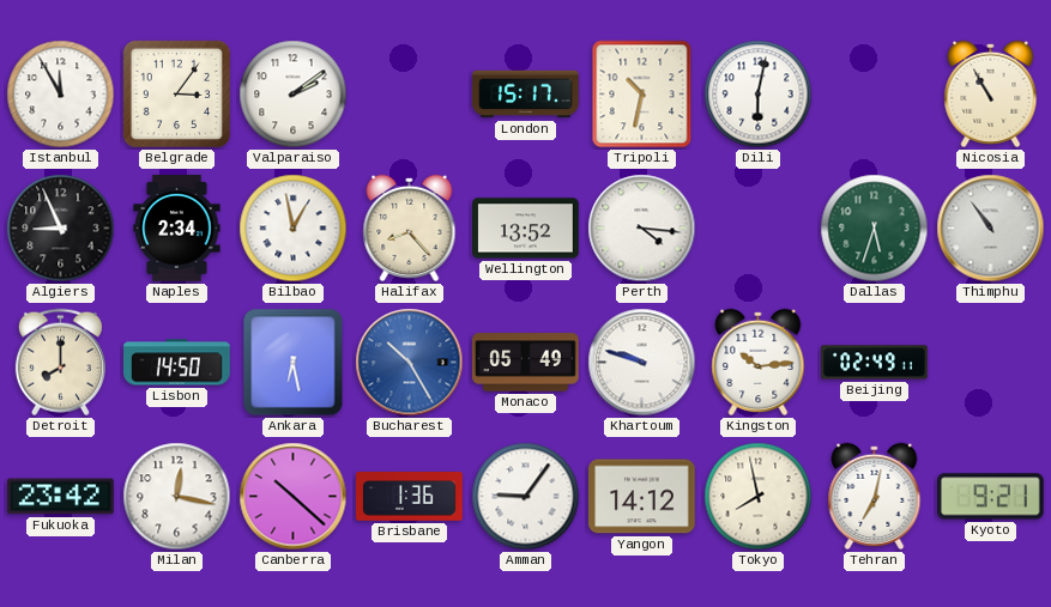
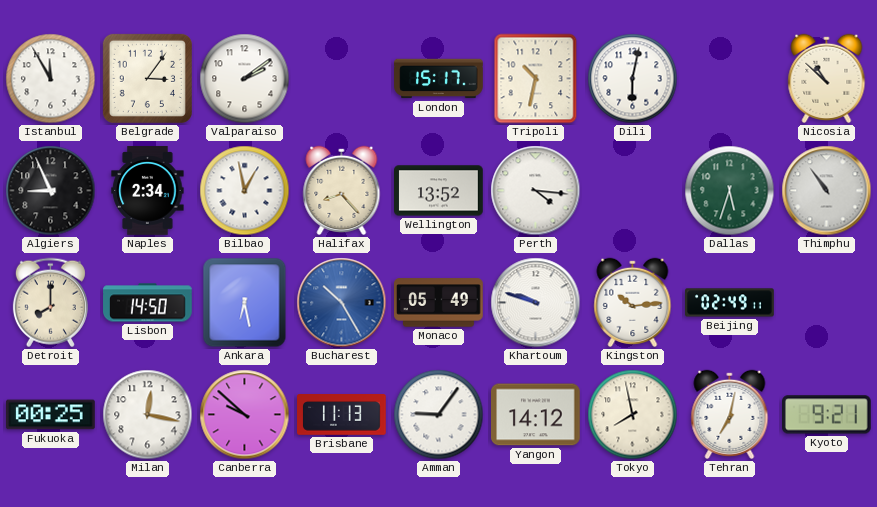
Nicosia: 10:55 -> 10:52 (827, 78)
Fukuoka: 23:42 -> 00:25 (51, 415)
Canberra: 10:22 -> 9:52 (245, 415)
Brisbane: 1:36 -> 11:13 (342, 415)
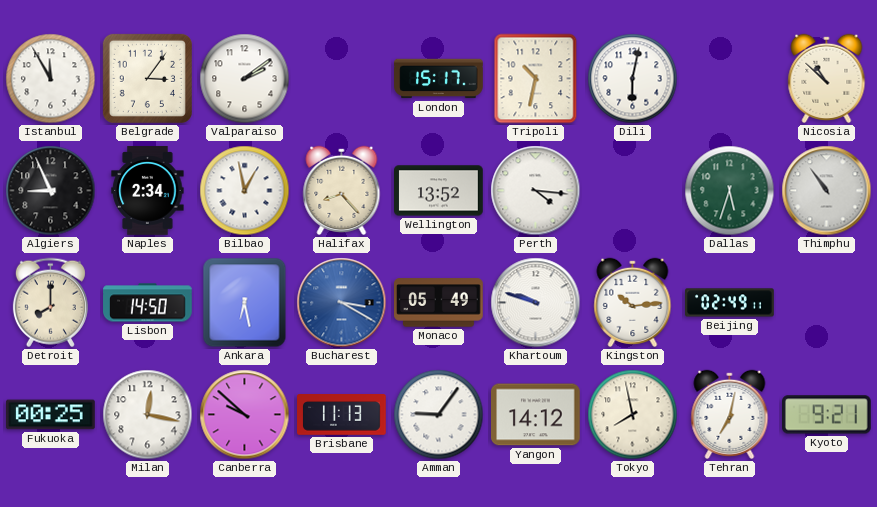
Bucharest: 10:25 -> 3:20 (342, 303)
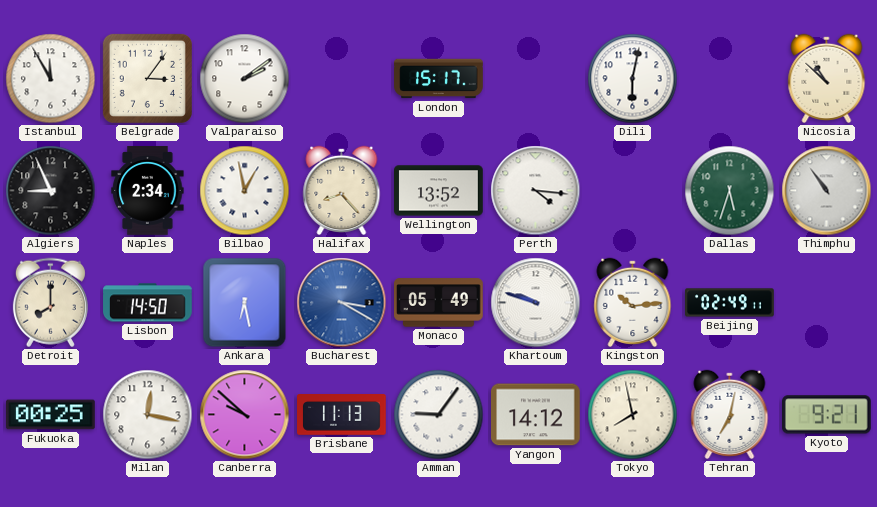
Tripoli: 10:32 -> none (536, 79)
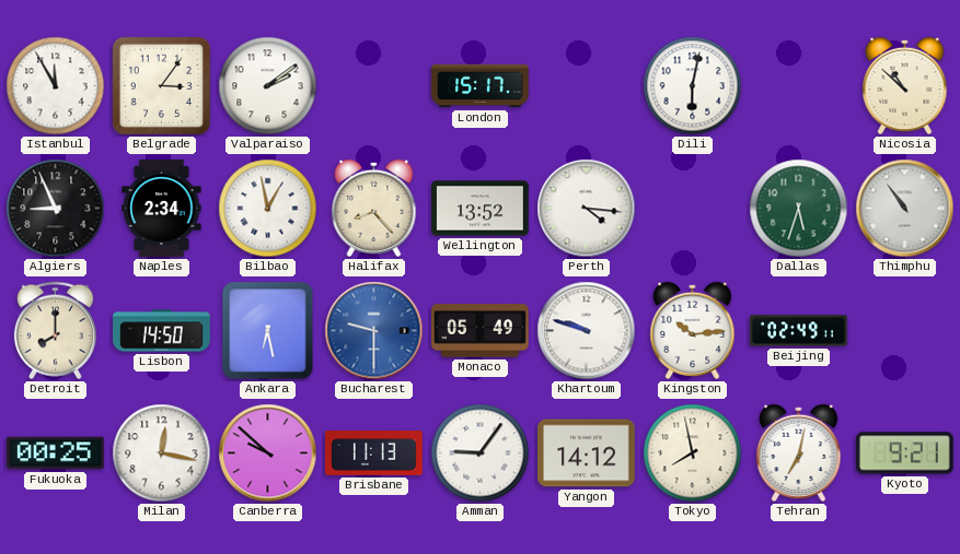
Bucharest: 3:20 -> 9:30 (374, 331)
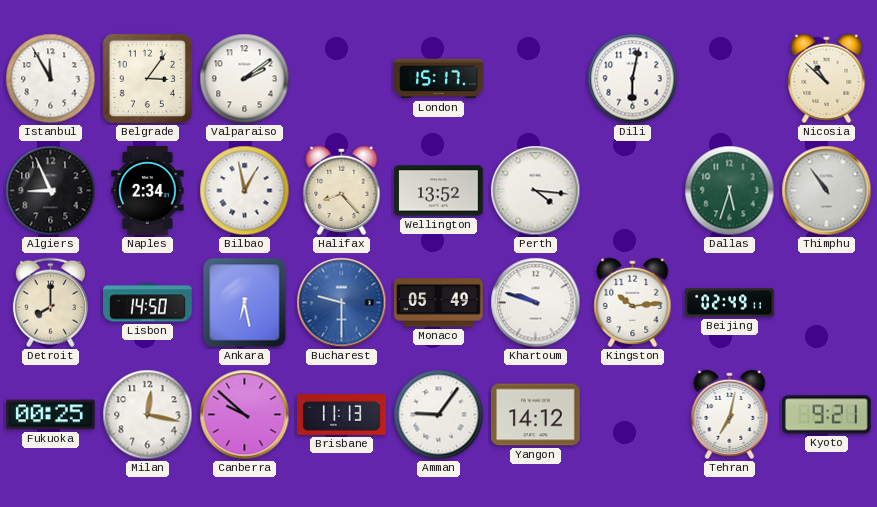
Tokyo: 7:58 -> none (693, 453)
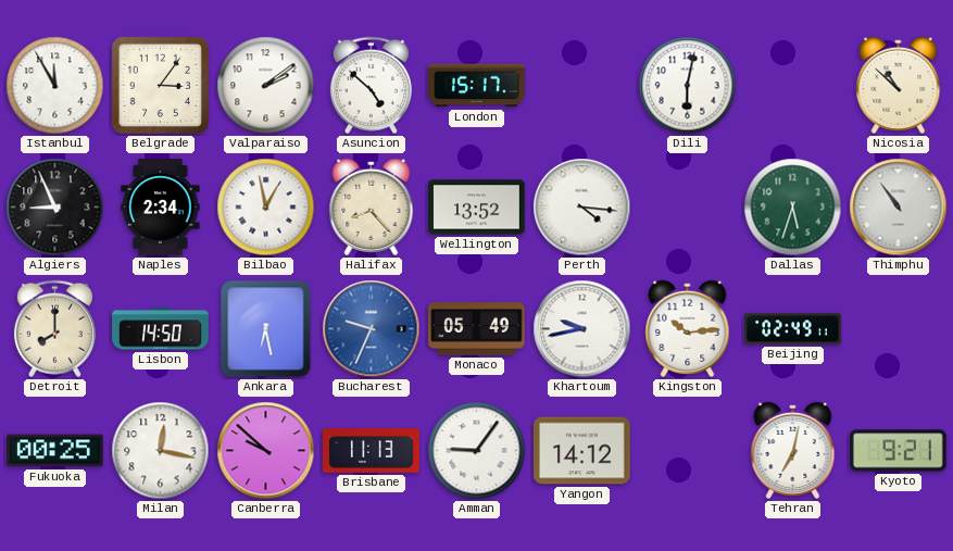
Asuncion: none -> 4:52 (371, 86)
Bucharest: 9:30 -> 9:34 (372, 329)
Khartoum: 9:48 -> 9:43 (582, 329)
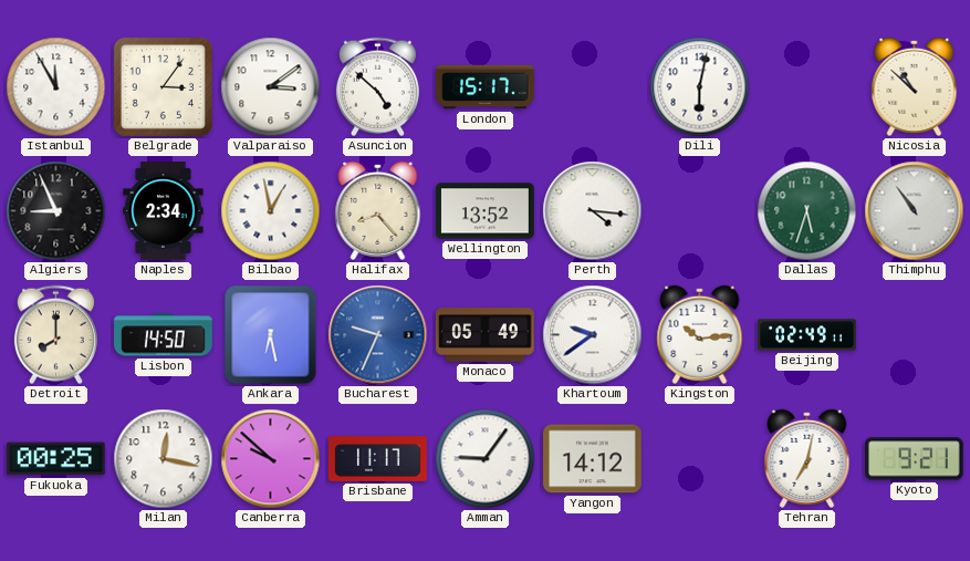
Valparaiso: 2:09 -> 3:09 (271, 87)
Khartoum: 9:43 -> 9:39 (593, 335)
Brisbane: 11:13 -> 11:17 (378, 459)
